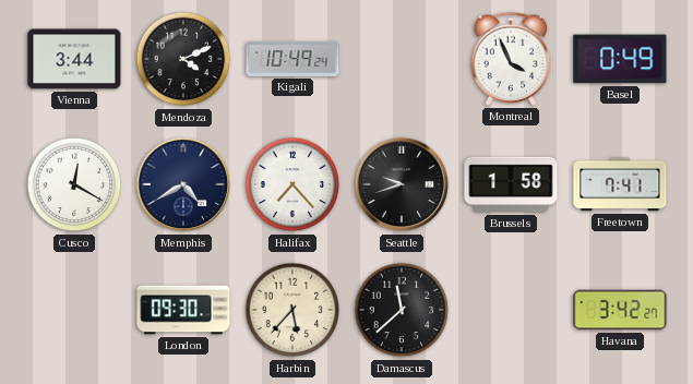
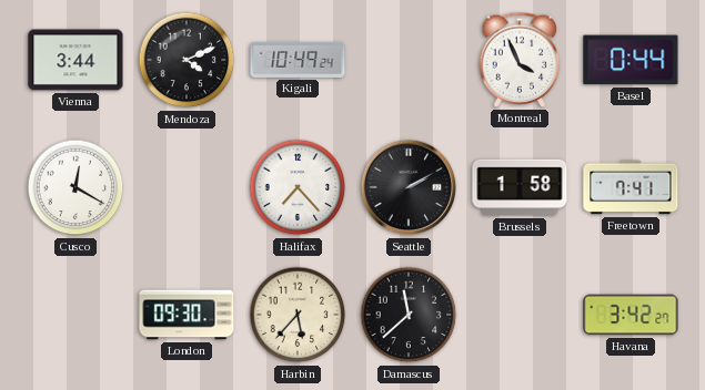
Basel: 0:49 -> 0:44 (631, 60)
Memphis: 4:40 -> none (183, 184)
Seattle: 9:42 -> 2:10 (409, 187)
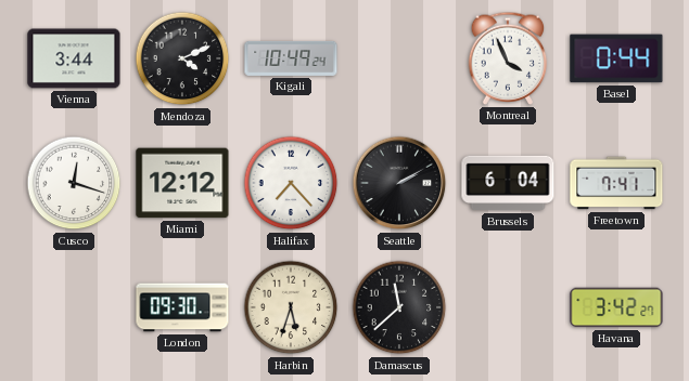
Cusco: 12:20 -> 12:18 (74, 183)
Miami: none -> 12:12 (182, 183)
Brussels: 1:58 -> 6:04 (508, 183)
Harbin: 5:37 -> 5:33 (291, 307)
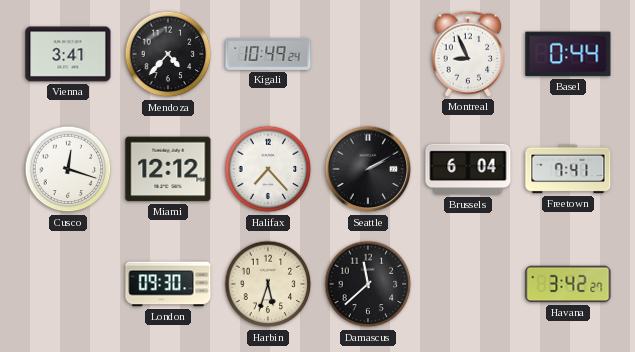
Vienna: 3:44 -> 3:41 (68, 54)
Mendoza: 4:11 -> 4:37 (168, 54)
Montreal: 3:56 -> 8:56 (468, 54)
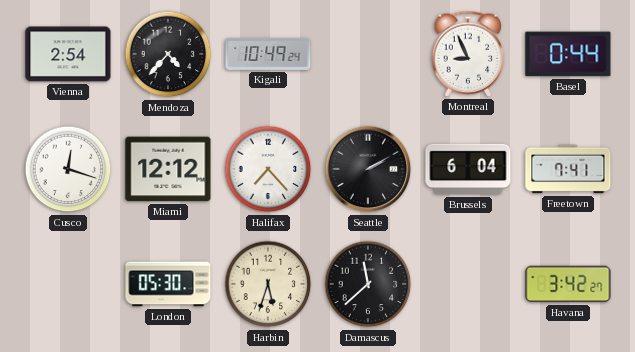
Vienna: 3:41 -> 2:54 (68, 54)
London: 09:30 -> 05:30 (168, 284)
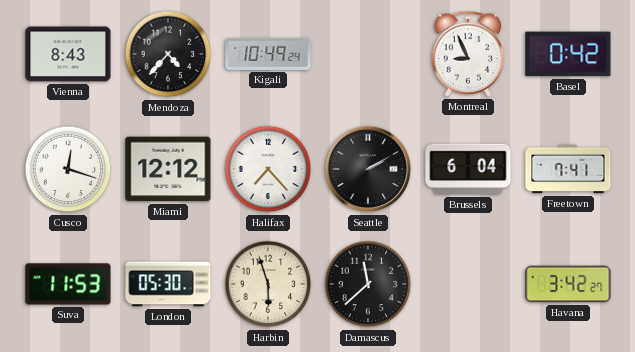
Vienna: 2:54 -> 8:43 (68, 54)
Basel: 0:44 -> 0:42 (568, 54)
Suva: none -> 11:53 (68, 284)
Harbin: 5:33 -> 5:57 (268, 284)
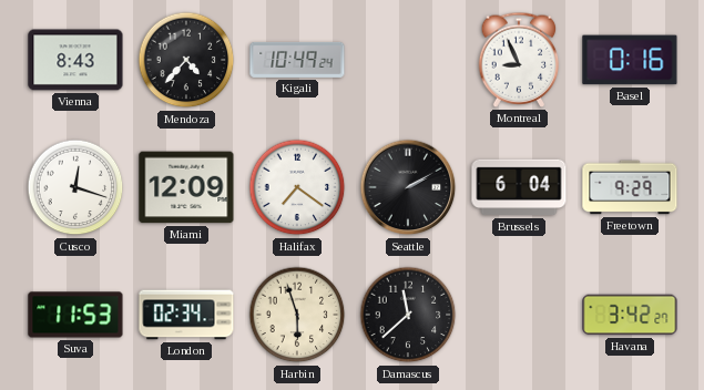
Basel: 0:42 -> 0:16 (630, 60)
Miami: 12:12 -> 12:09 (186, 187)
Halifax: 7:23 -> 7:21 (297, 187)
Freetown: 7:41 -> 9:29 (630, 187)
London: 05:30 -> 02:34 (186, 315)
